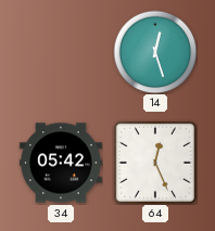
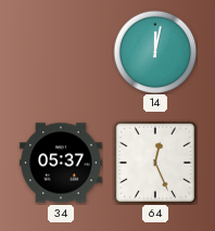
14: 12:27 -> 12:02 (155, 52)
34: 05:42 -> 05:37 (61, 163)
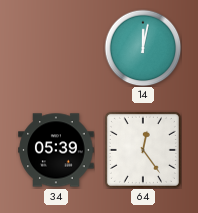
34: 05:37 -> 05:39 (56, 150)
64: 12:26 -> 12:24 (143, 150)
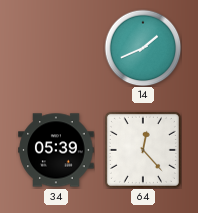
14: 12:02 -> 1:41 (143, 48)
64: 12:24 -> 12:23 (143, 150)
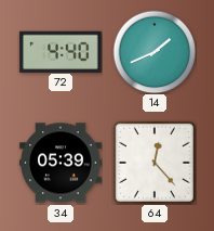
72: none -> 4:40 (61, 51)
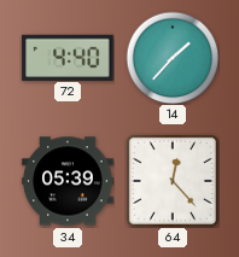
14: 1:41 -> 1:37 (173, 58)
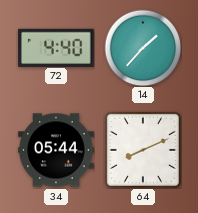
34: 05:39 -> 05:44 (56, 150)
64: 12:23 -> 8:11 (143, 150)
